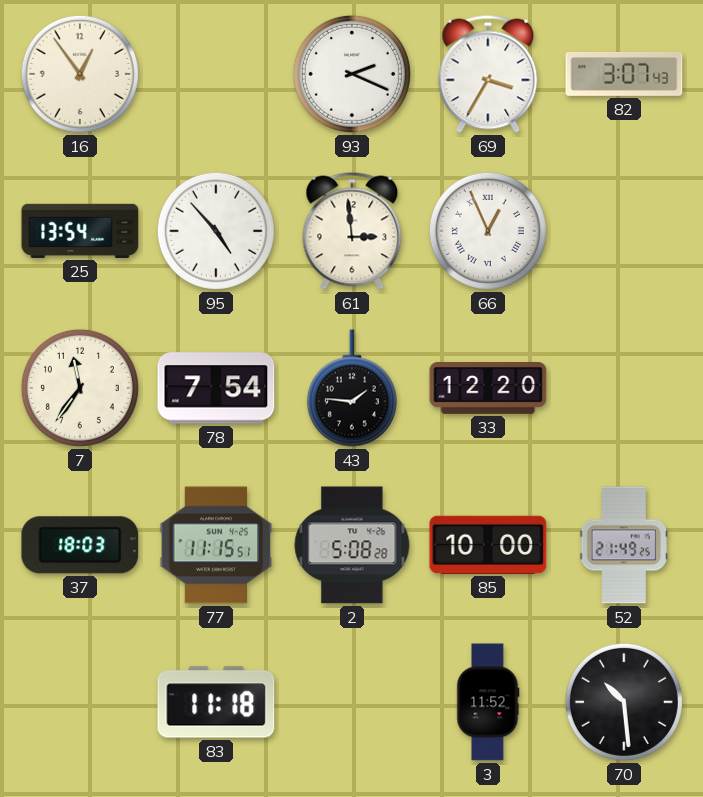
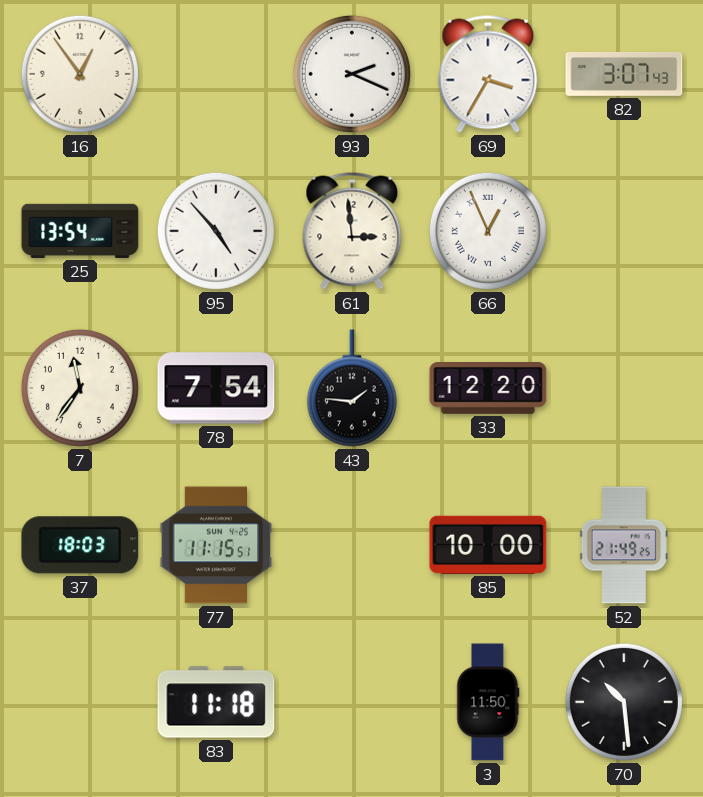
2: 5:08 -> none (352, 545)
3: 11:52 -> 11:50 (488, 702)
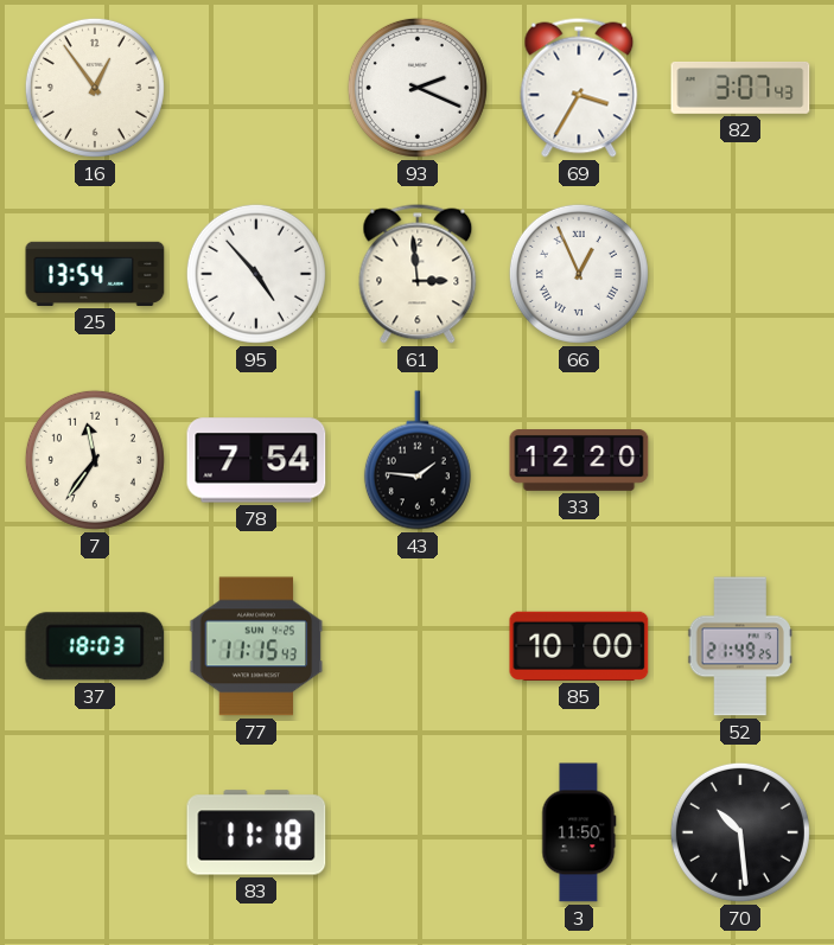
77: 11:15:51 -> 11:15:43 (256, 646)
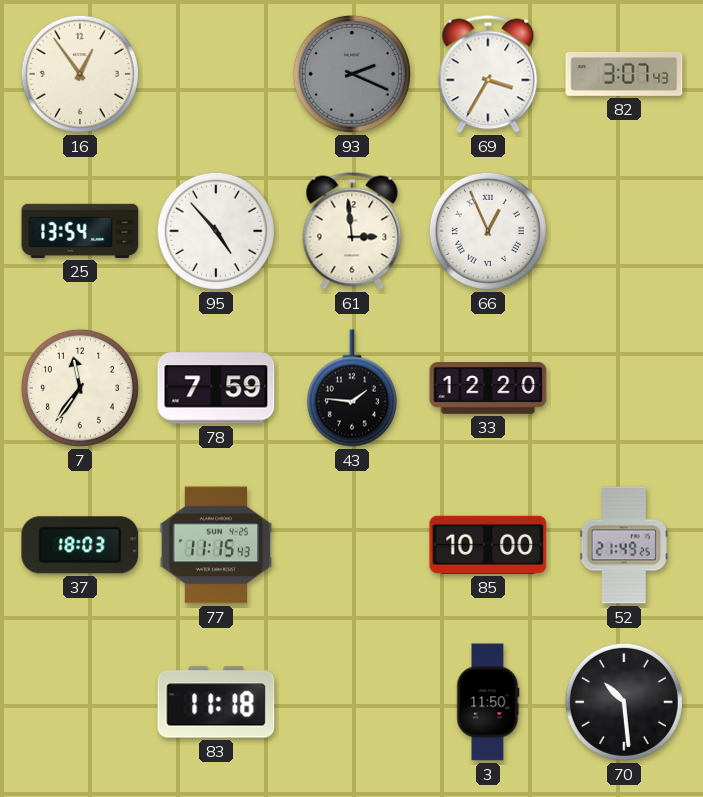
93 dial: white -> grey (352, 74)
78: 7:54 -> 7:59 (216, 388)
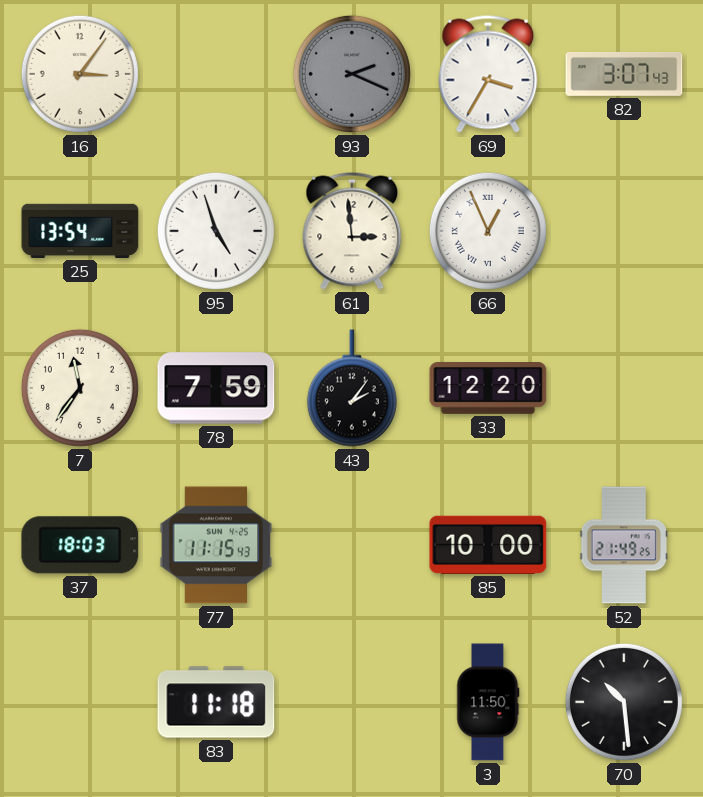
16: 12:54 -> 3:06 (80, 74)
95: 4:53 -> 4:57 (216, 231)
43: 1:46 -> 2:06 (352, 388)
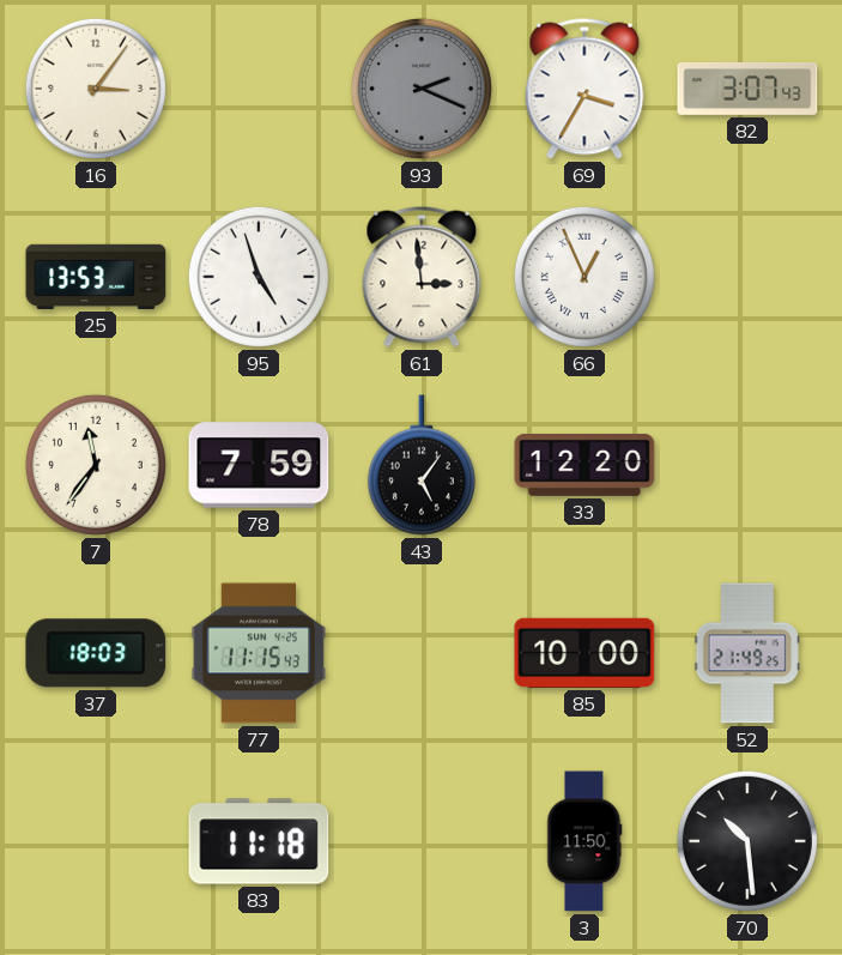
25: 13:54 -> 13:53 (96, 277)
43: 2:06 -> 5:06 (422, 465)
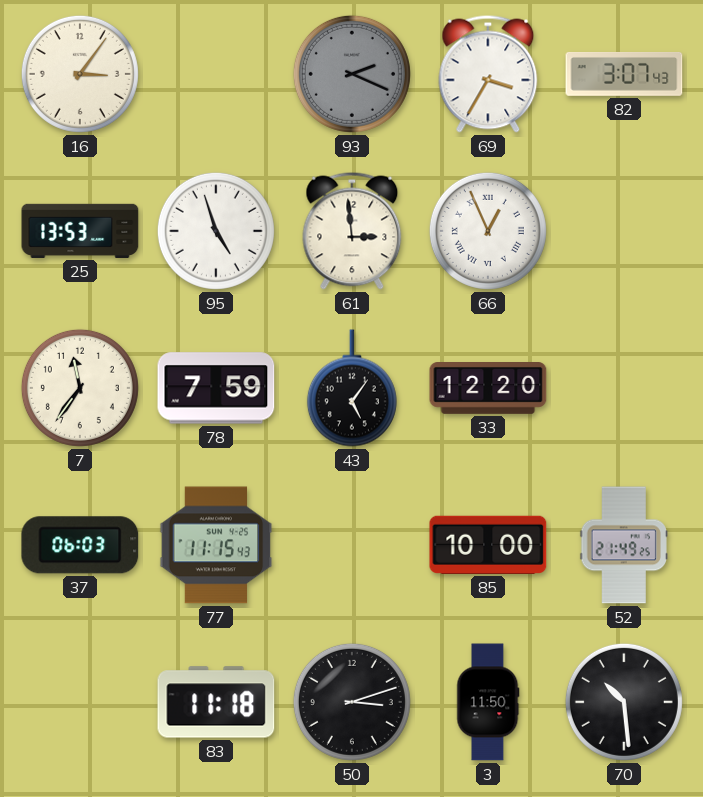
37: 18:03 -> 06:03 (80, 545)
50: none -> 3:12 (352, 702)
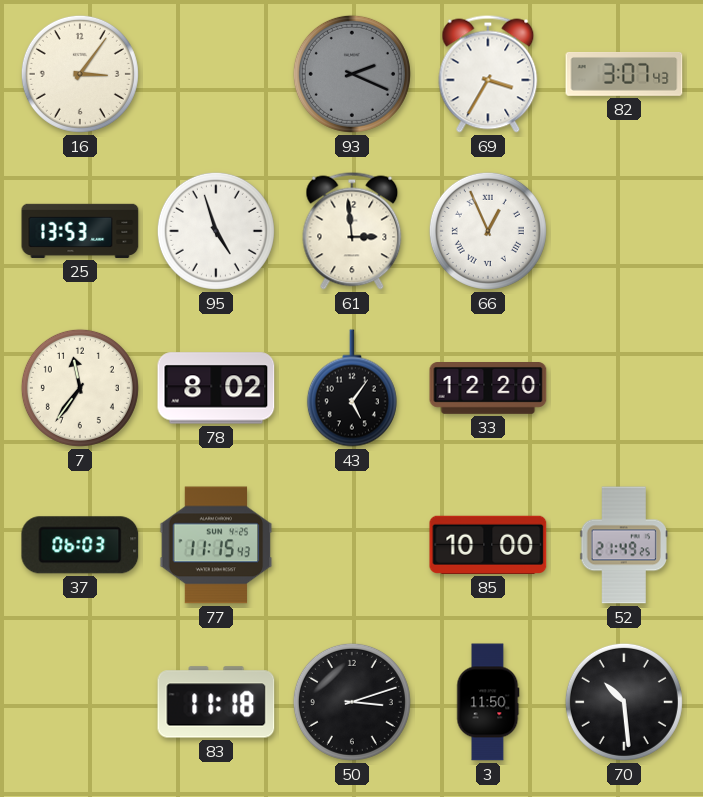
78: 7:59 -> 8:02 (216, 388)
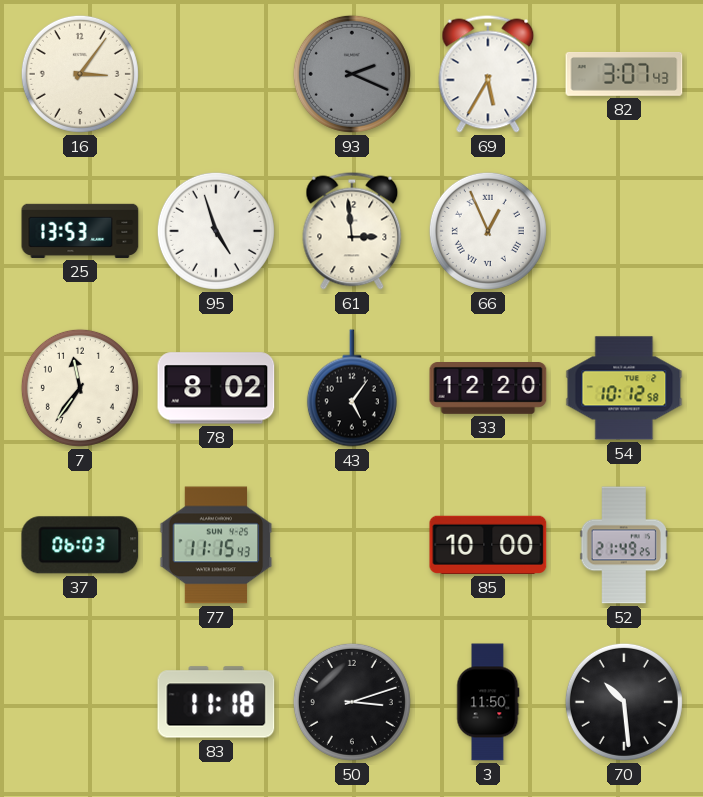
69: 3:35 -> 5:35 (488, 74)
54: none -> 10:12 (624, 388)
